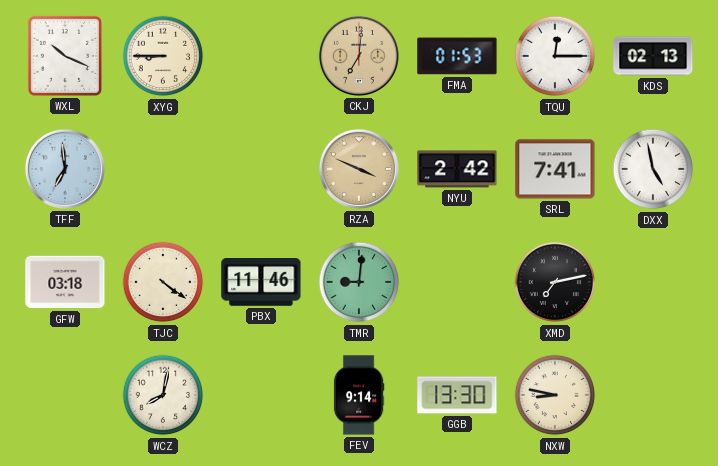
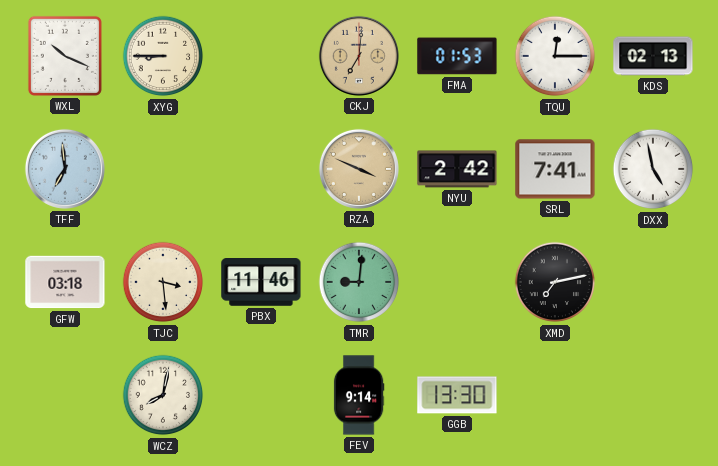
TJC: 4:21 -> 3:29 (163, 282)
NXW: 8:47 -> none (555, 395)
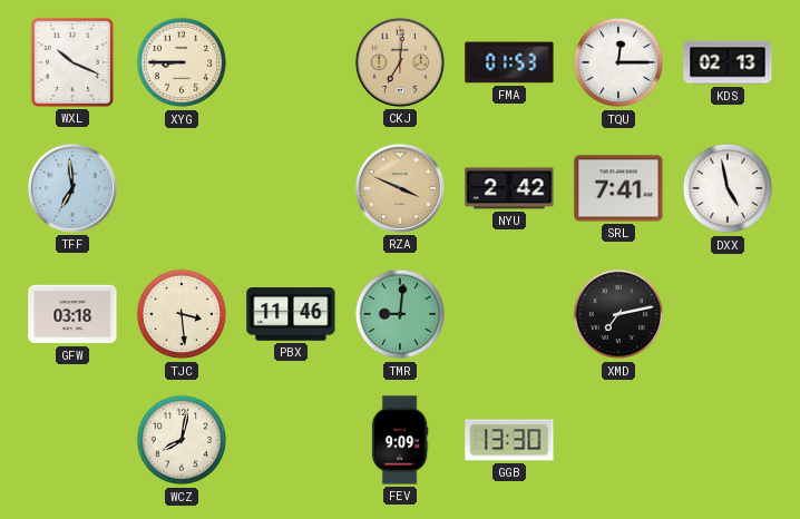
FEV: 9:14 -> 9:09 (400, 440)
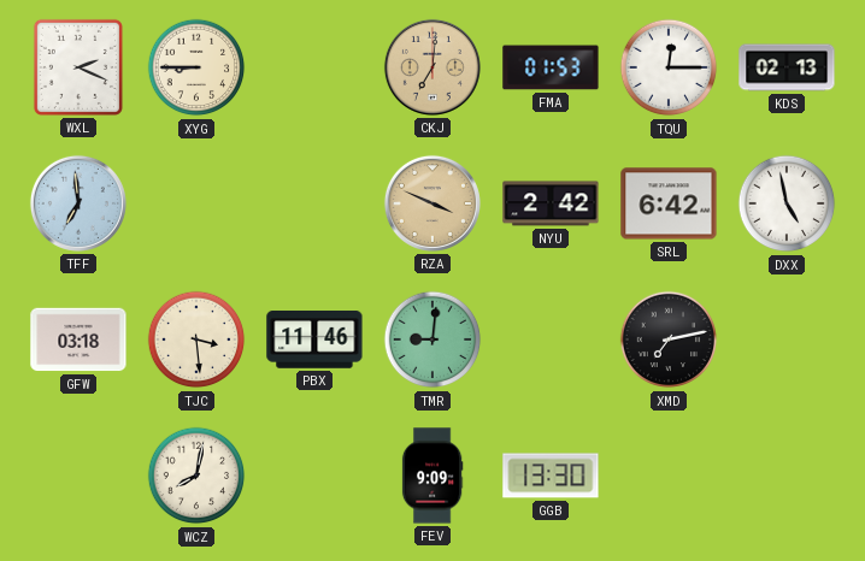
WXL: 10:19 -> 2:19 (78, 67)
SRL: 7:41 -> 6:42 (669, 203)
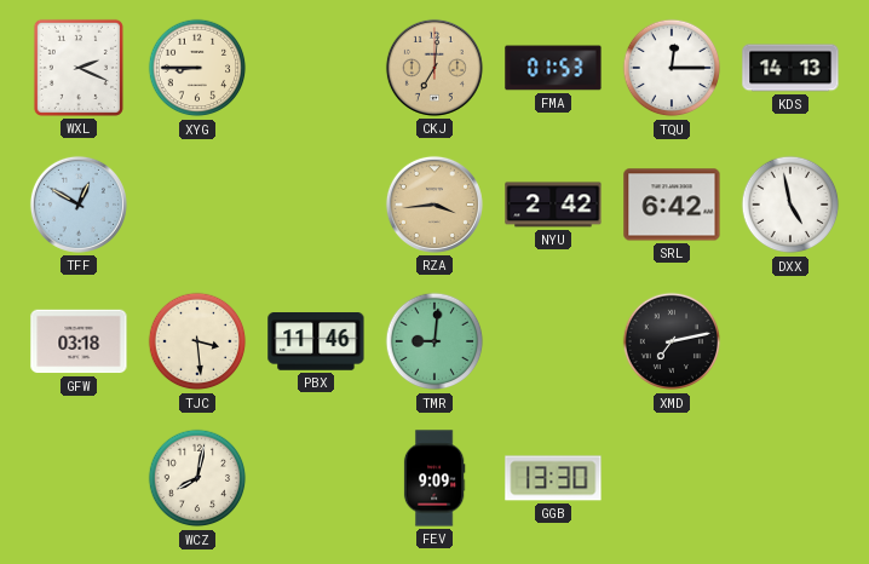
KDS: 02:13 -> 14:13 (790, 68)
TFF: 6:59 -> 12:50 (79, 205)
RZA: 3:49 -> 3:44 (434, 205)
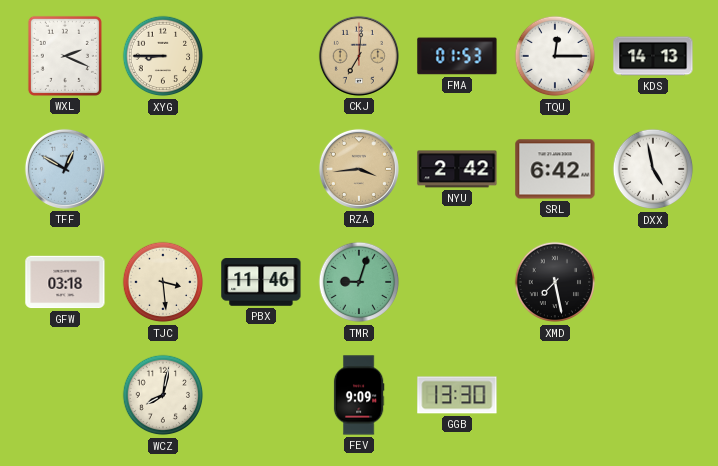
TMR: 9:01 -> 9:03 (359, 282)
XMD: 7:13 -> 7:28 (555, 282)
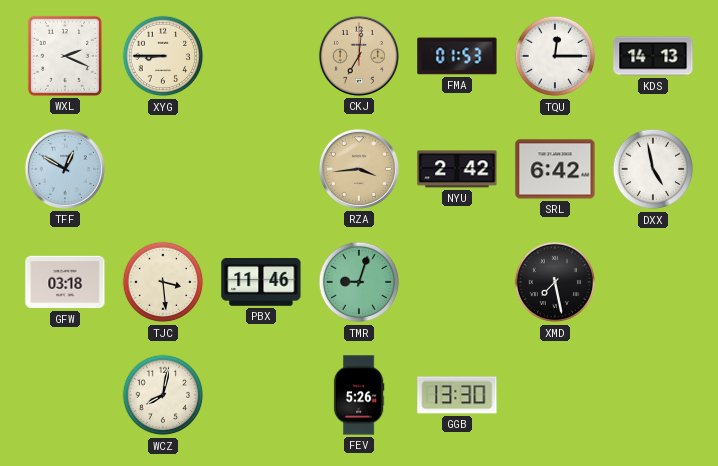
FEV: 9:09 -> 5:26 (359, 395)
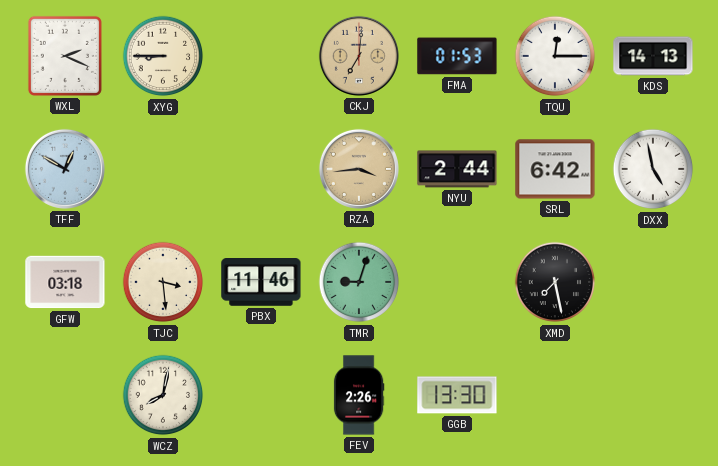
NYU: 2:42 -> 2:44 (457, 169)
FEV: 5:26 -> 2:26 (359, 395)
